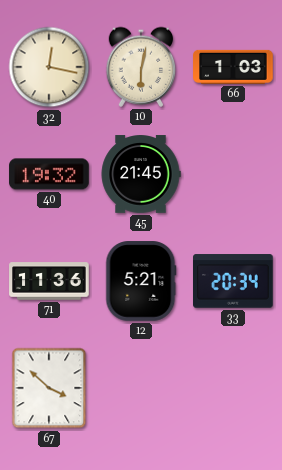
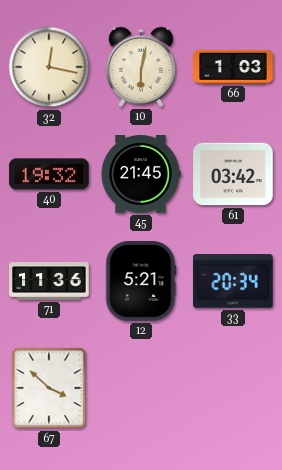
61: none -> 03:42 (233, 174)
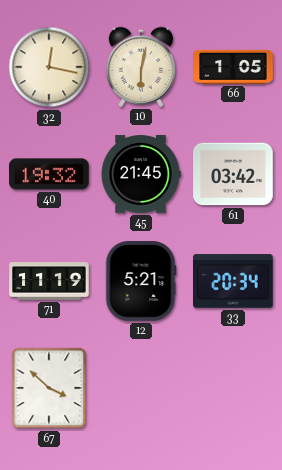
66: 1:03 -> 1:05 (233, 67)
71: 11:36 -> 11:19 (49, 281)
